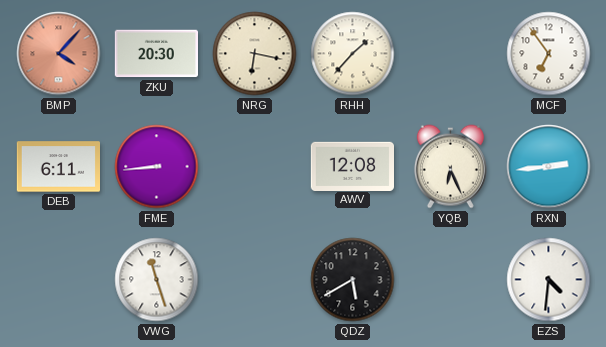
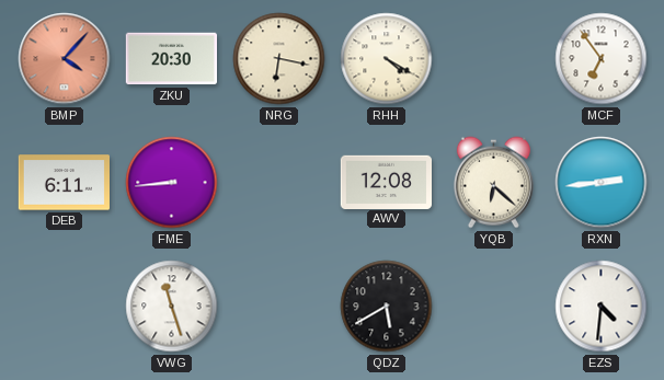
RHH: 1:37 -> 4:20 (387, 59)
YQB: 6:26 -> 6:22 (493, 183)
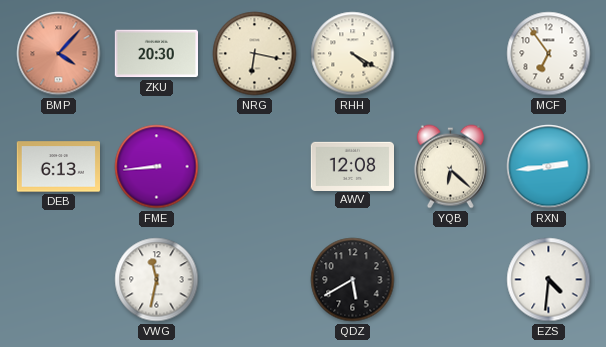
DEB: 6:11 -> 6:13 (58, 167)
VWG: 11:27 -> 11:32 (157, 280)
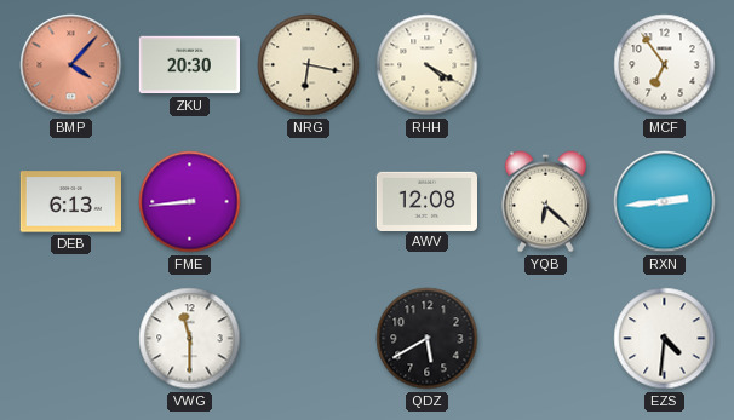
VWG: 11:32 -> 11:30 (190, 339)
